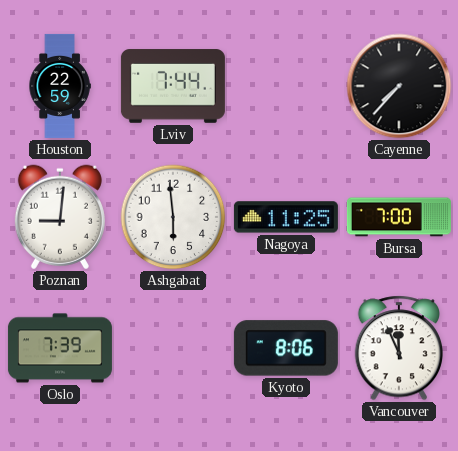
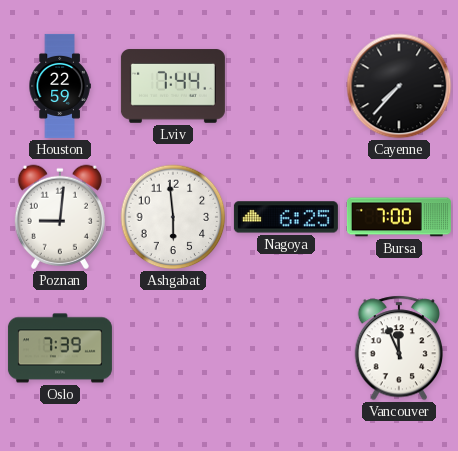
Nagoya: 11:25 -> 6:25 (286, 217)
Kyoto: 8:06 -> none (286, 348)
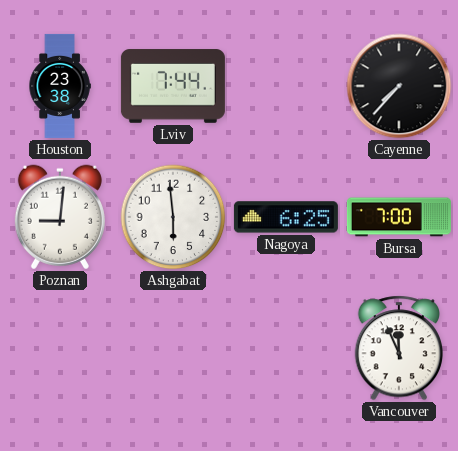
Houston: 22:59 -> 23:38 (60, 86)
Oslo: 7:39 -> none (60, 348)
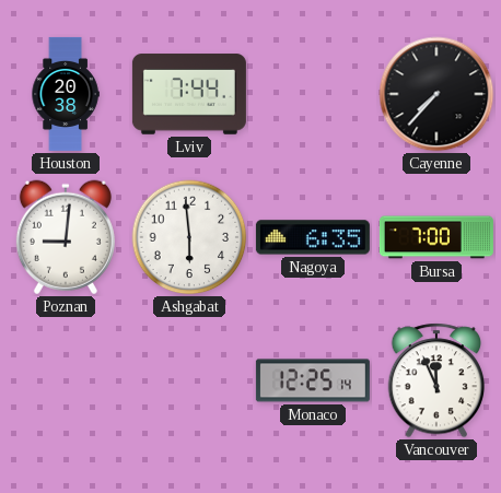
Houston: 23:38 -> 20:38 (66, 94)
Nagoya: 6:25 -> 6:35 (313, 237)
Monaco: none -> 12:25 (313, 380)
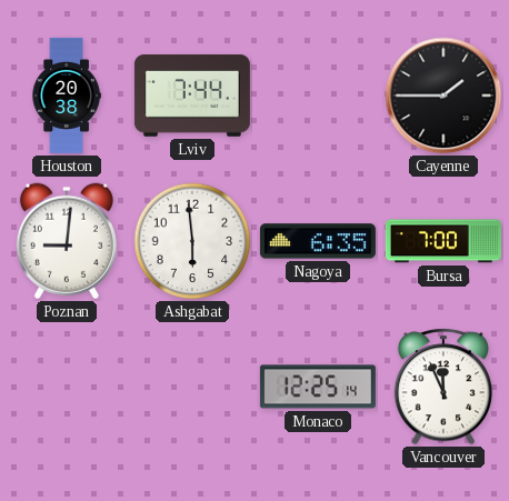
Cayenne: 7:37 -> 1:45 (443, 96)
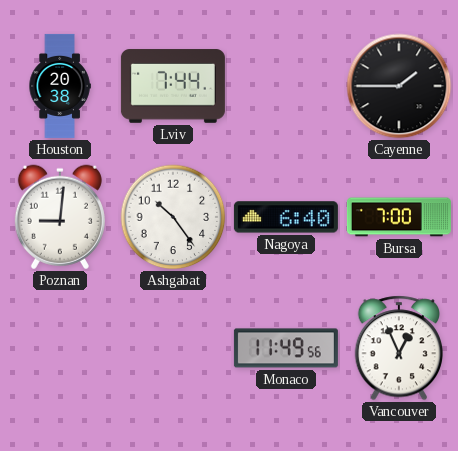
Ashgabat: 5:59 -> 10:24 (173, 217)
Nagoya: 6:35 -> 6:40 (286, 217)
Monaco: 12:25 -> 11:49 (286, 348)
Vancouver: 11:56 -> 12:56 (399, 348)
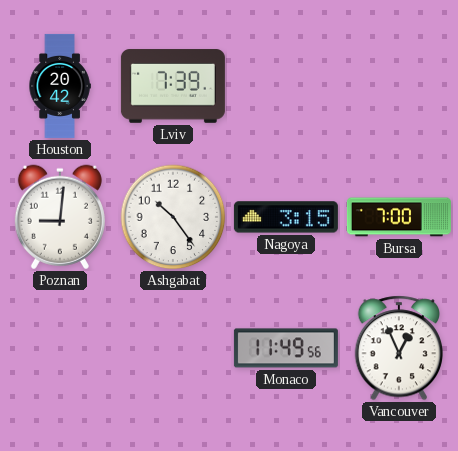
Houston: 20:38 -> 20:42 (60, 86)
Lviv: 7:44 -> 7:39 (173, 86)
Cayenne: 1:45 -> none (399, 86)
Nagoya: 6:40 -> 3:15 (286, 217)
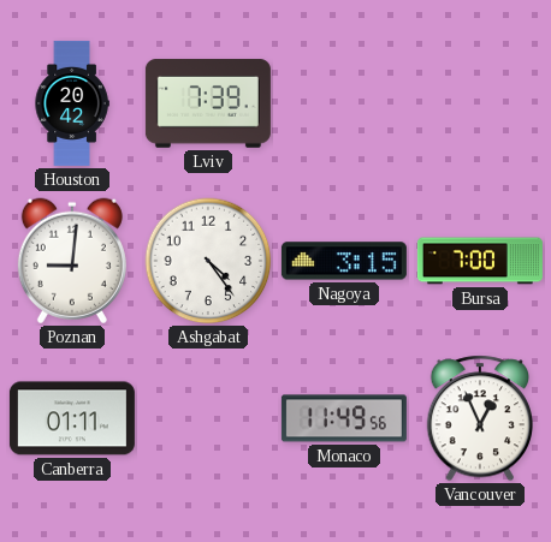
Ashgabat: 10:24 -> 4:24 (208, 261)
Canberra: none -> 01:11 (72, 418)
